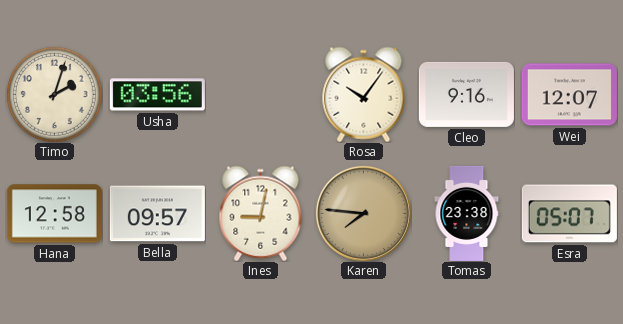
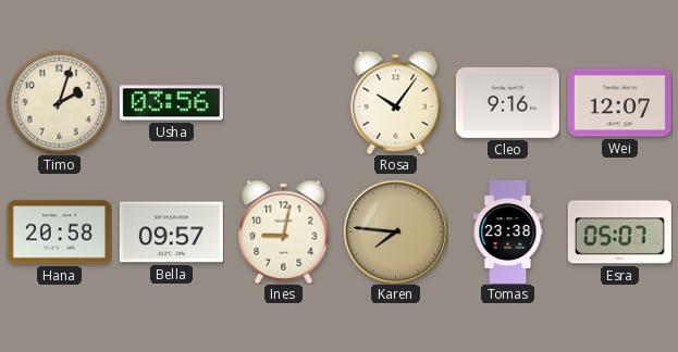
Hana: 12:58 -> 20:58 (59, 232)
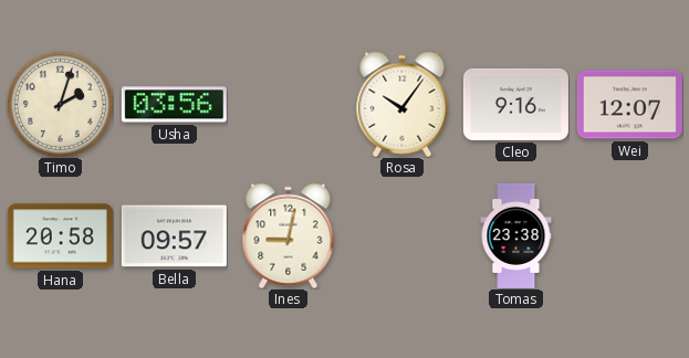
Karen: 7:46 -> none (395, 231)
Esra: 05:07 -> none (619, 232)
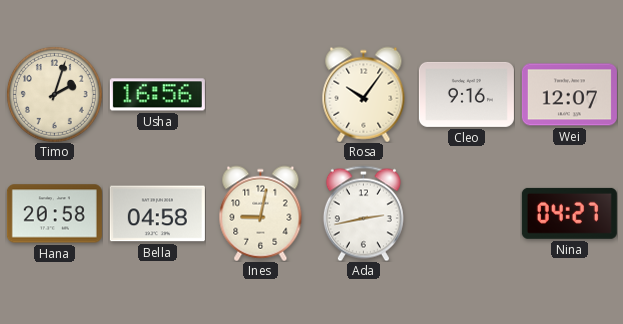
Usha: 03:56 -> 16:56 (157, 95)
Bella: 09:57 -> 04:58 (157, 214)
Ada: none -> 2:43 (363, 213)
Tomas: 23:38 -> none (516, 235)
Nina: none -> 04:27 (569, 213)
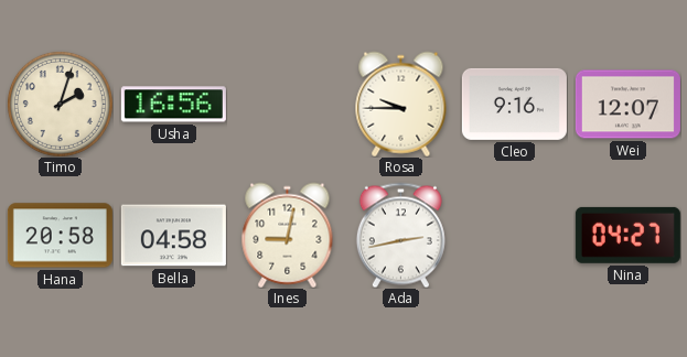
Rosa: 10:06 -> 9:45 (401, 104)
